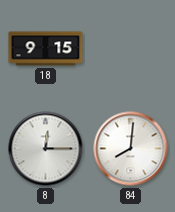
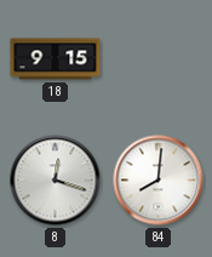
8: 12:15 -> 12:18 (56, 181)
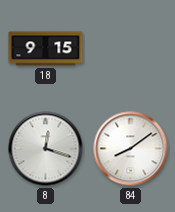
84: 8:01 -> 8:09 (131, 149)
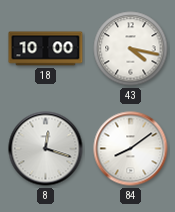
18: 9:15 -> 10:00 (46, 49)
43: none -> 4:17 (131, 49)
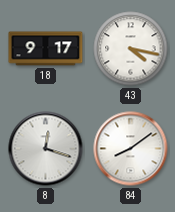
18: 10:00 -> 9:17 (46, 49)
